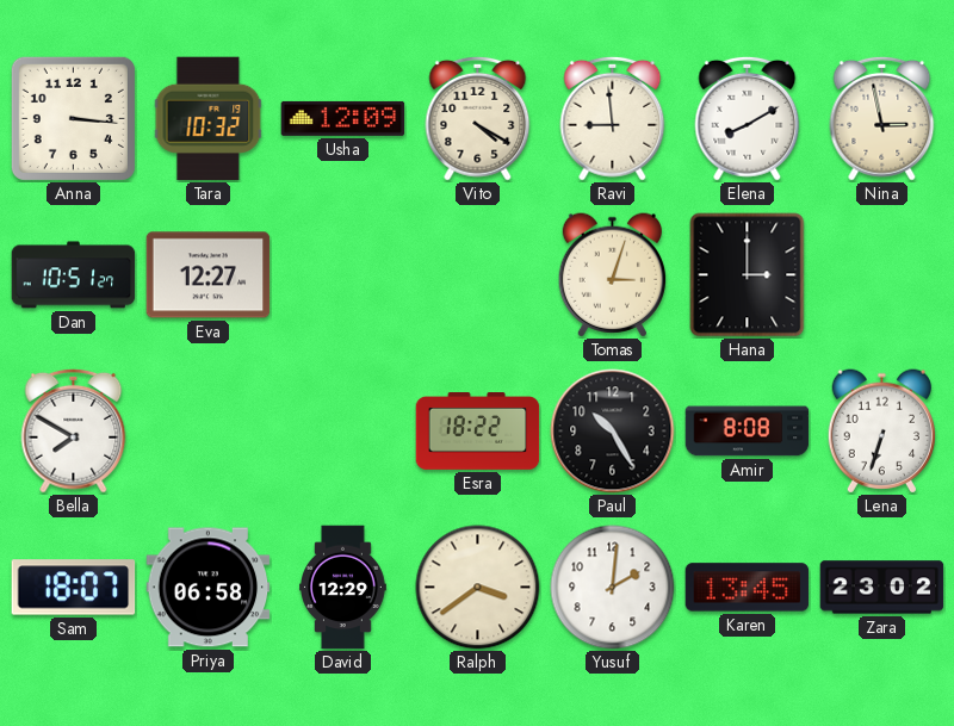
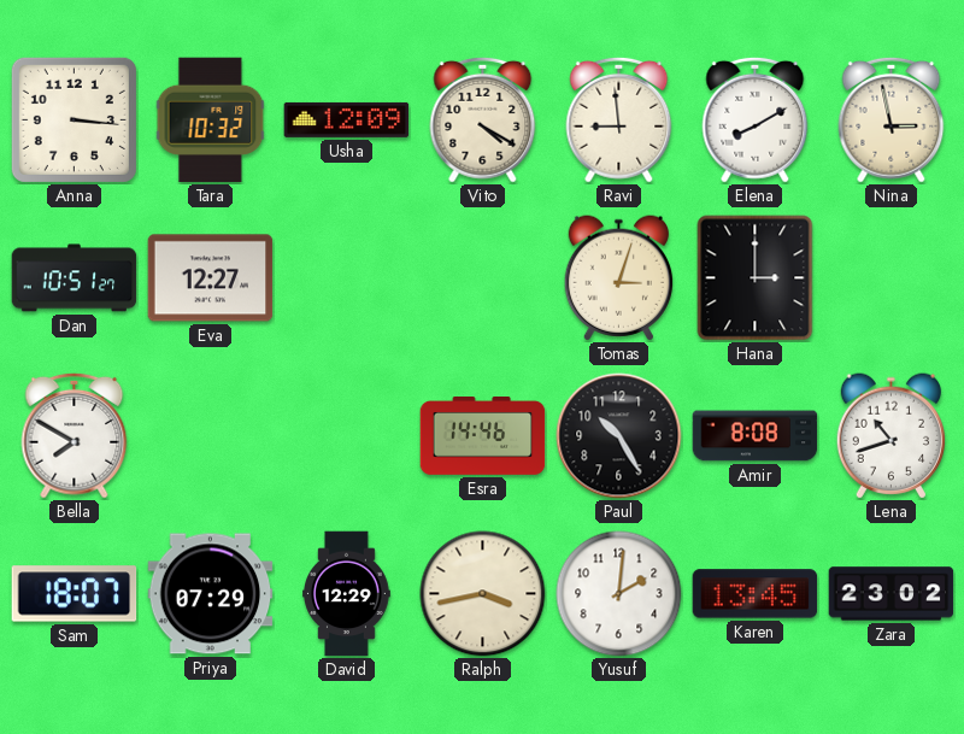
Esra: 18:22 -> 14:46 (483, 436)
Lena: 6:33 -> 10:42 (890, 436)
Priya: 06:58 -> 07:29 (211, 594)
Ralph: 3:39 -> 3:43 (483, 594)
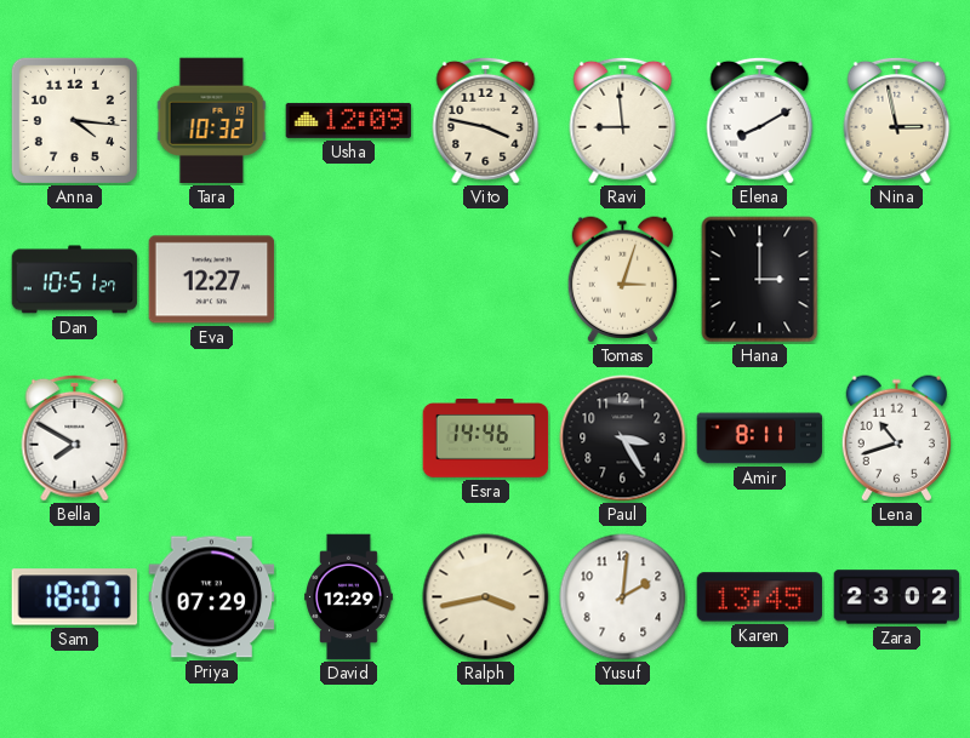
Anna: 3:16 -> 4:16 (74, 120)
Vito: 4:20 -> 3:47 (486, 120)
Paul: 10:25 -> 3:25 (623, 439)
Amir: 8:08 -> 8:11 (760, 439)
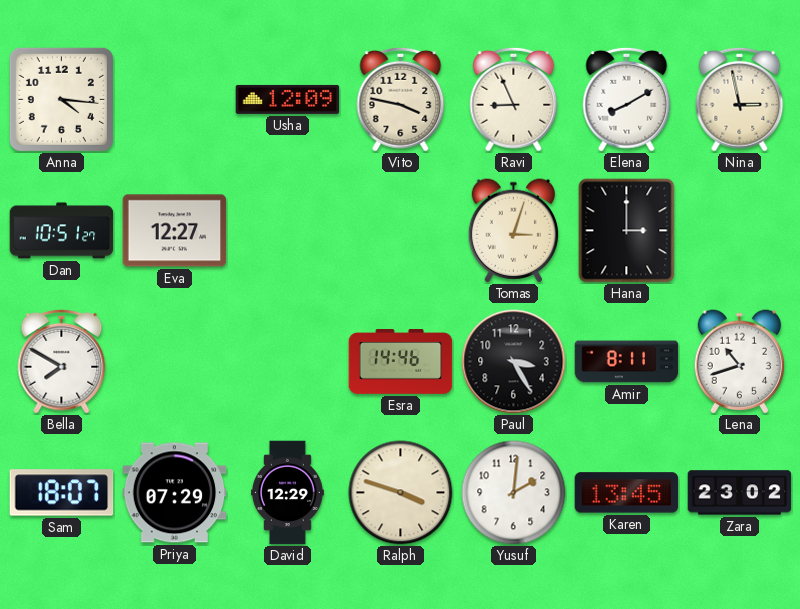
Tara: 10:32 -> none (212, 121)
Ravi: 8:59 -> 8:56 (514, 99)
Ralph: 3:43 -> 3:48 (401, 493)
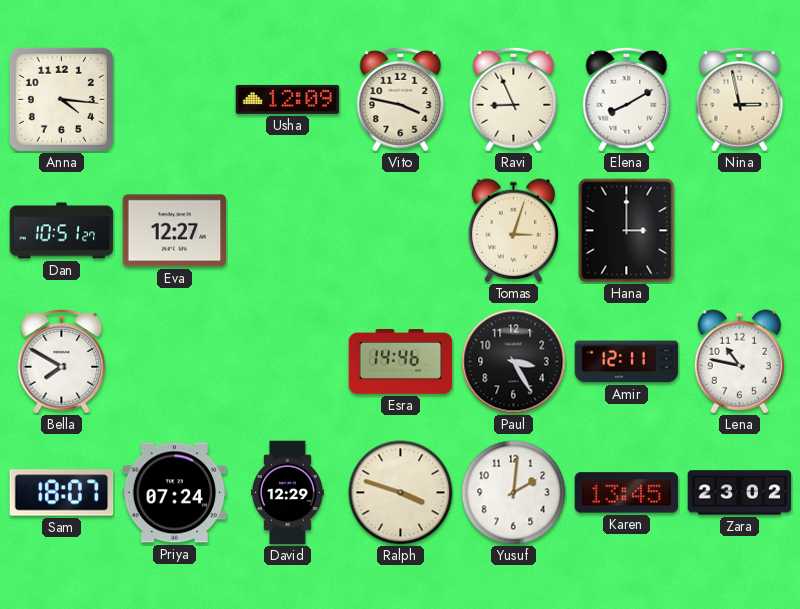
Amir: 8:11 -> 12:11 (627, 362)
Lena: 10:42 -> 10:47 (739, 362)
Priya: 07:29 -> 07:24 (175, 493)
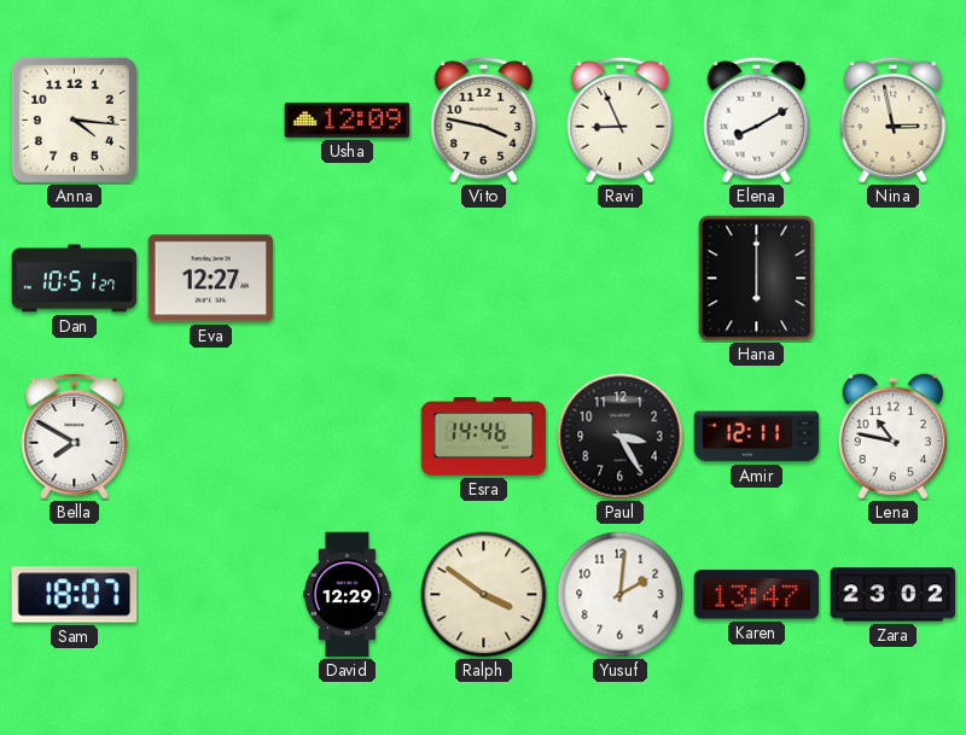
Tomas: 3:03 -> none (513, 231)
Hana: 3:00 -> 6:00 (757, 279)
Priya: 07:24 -> none (175, 493)
Ralph: 3:48 -> 3:51 (484, 595)
Karen: 13:45 -> 13:47 (757, 595)
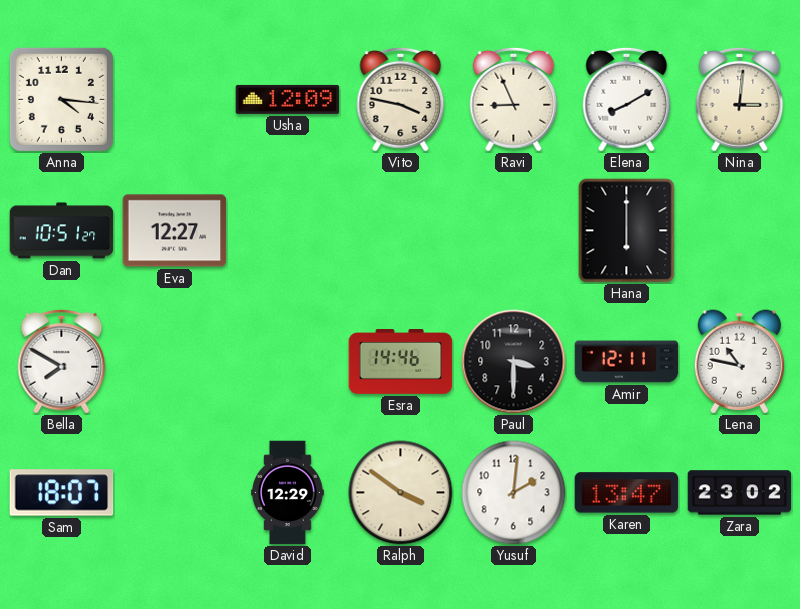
Nina: 2:58 -> 3:01 (740, 99)
Paul: 3:25 -> 3:30 (514, 362)
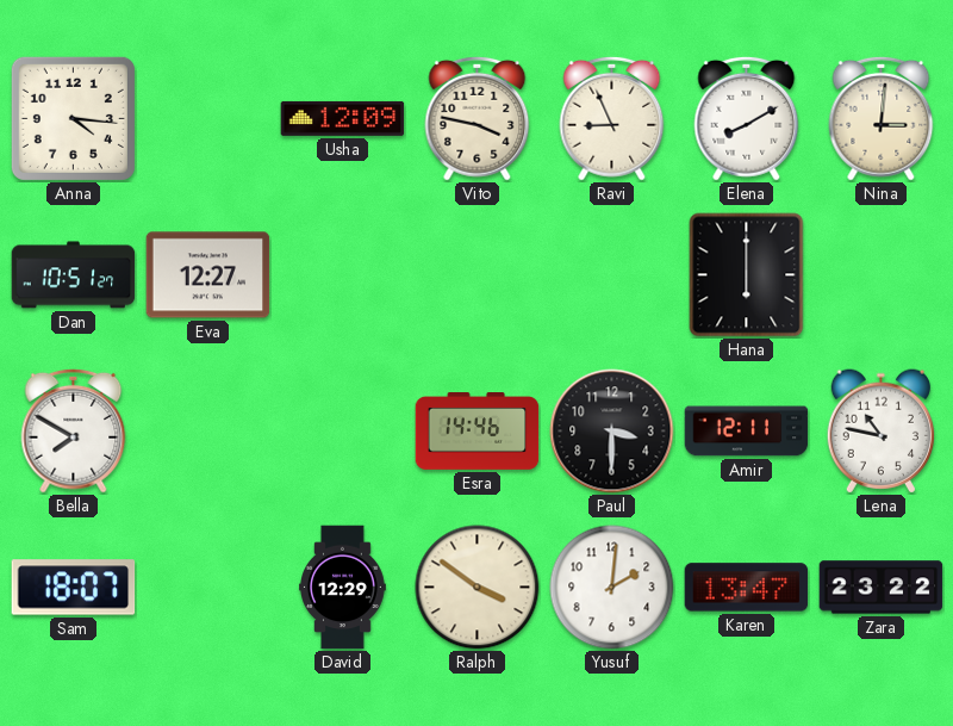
Zara: 23:02 -> 23:22 (882, 588)
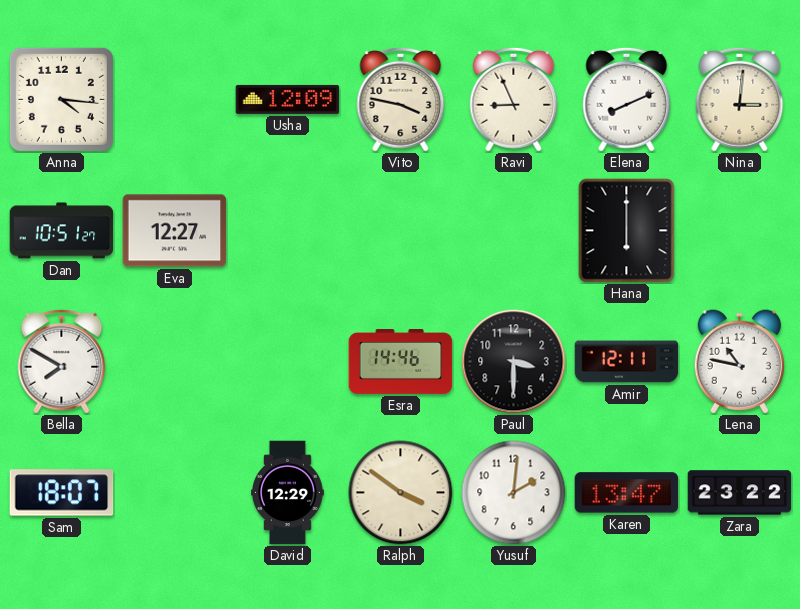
Elena: 8:10 -> 8:11 (627, 99)
